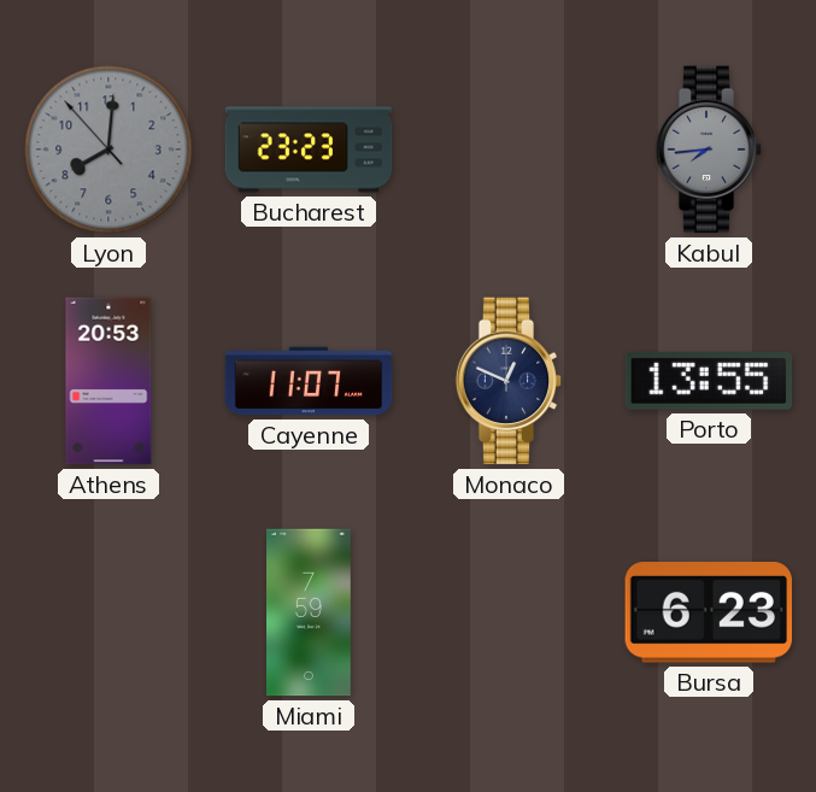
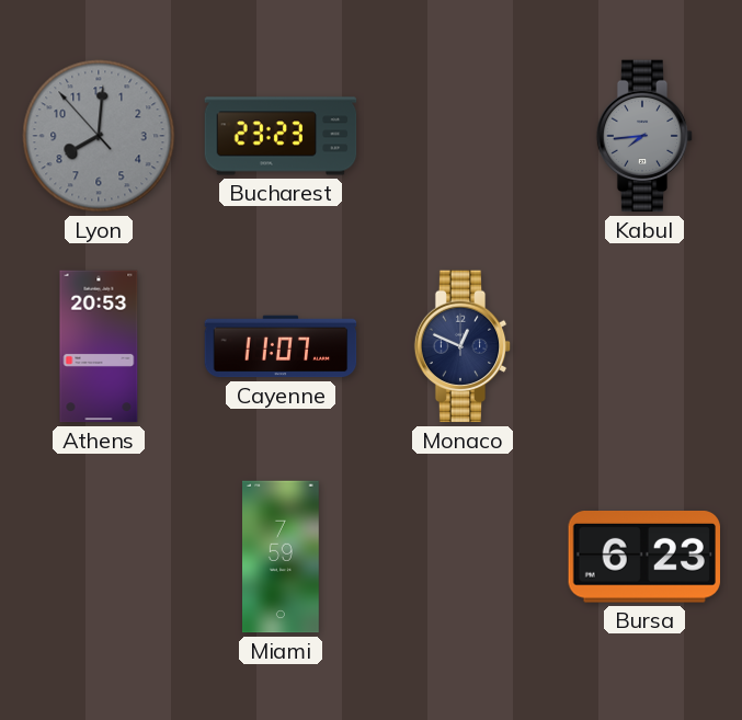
Porto: 13:55 -> none (709, 382)
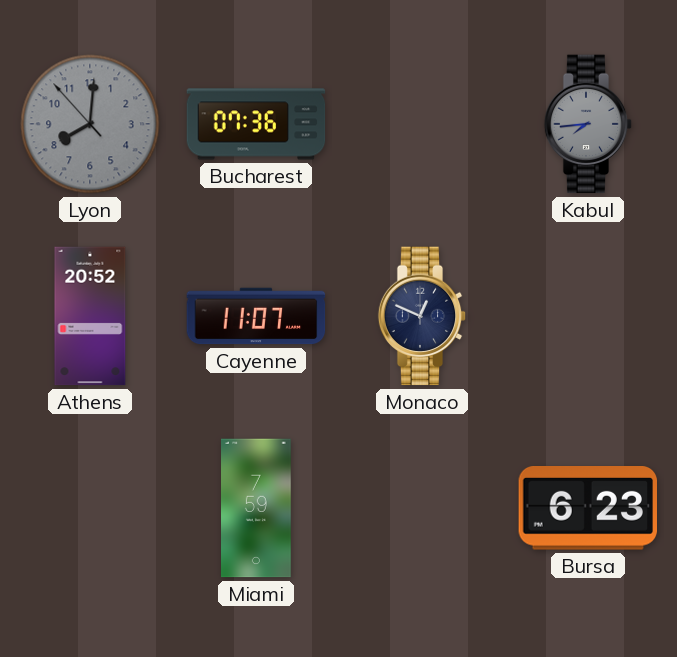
Bucharest: 23:23 -> 07:36 (256, 124)
Athens: 20:53 -> 20:52 (90, 316)
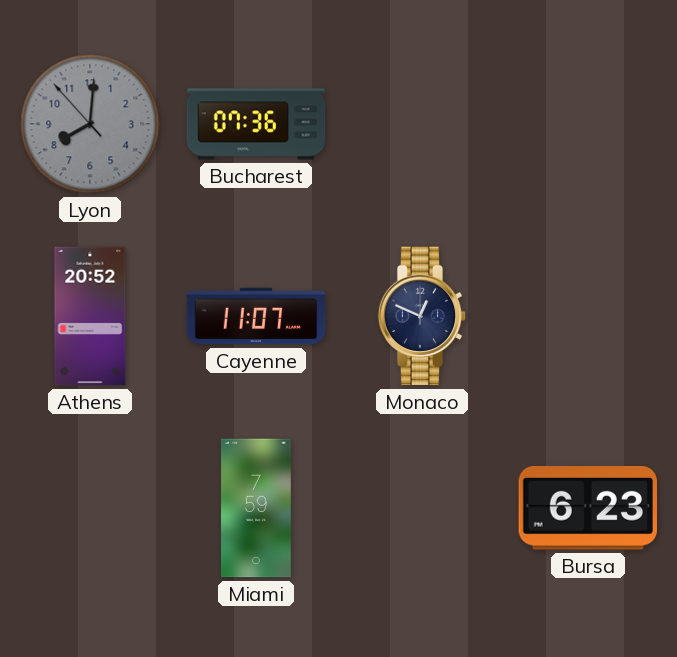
Kabul: 7:44 -> none (588, 124)
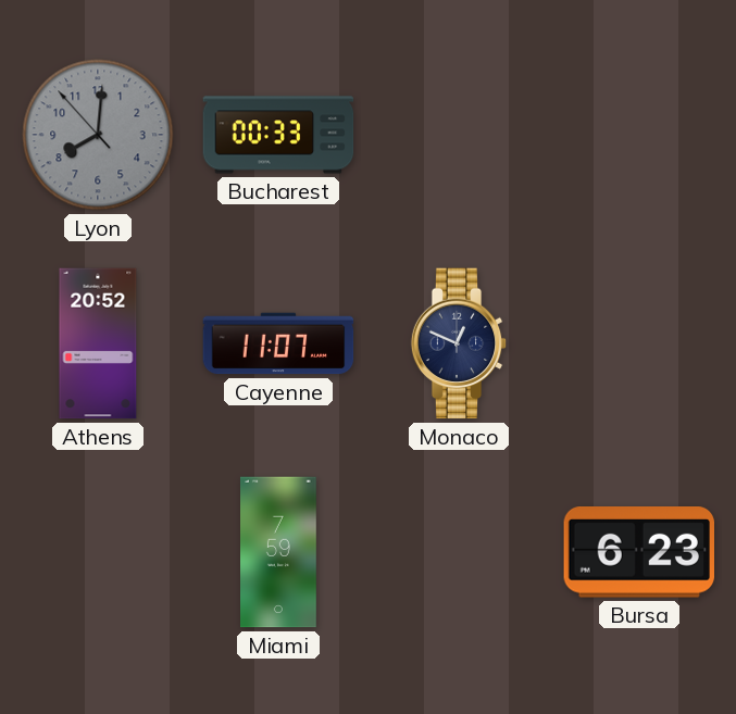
Bucharest: 07:36 -> 00:33 (278, 135)
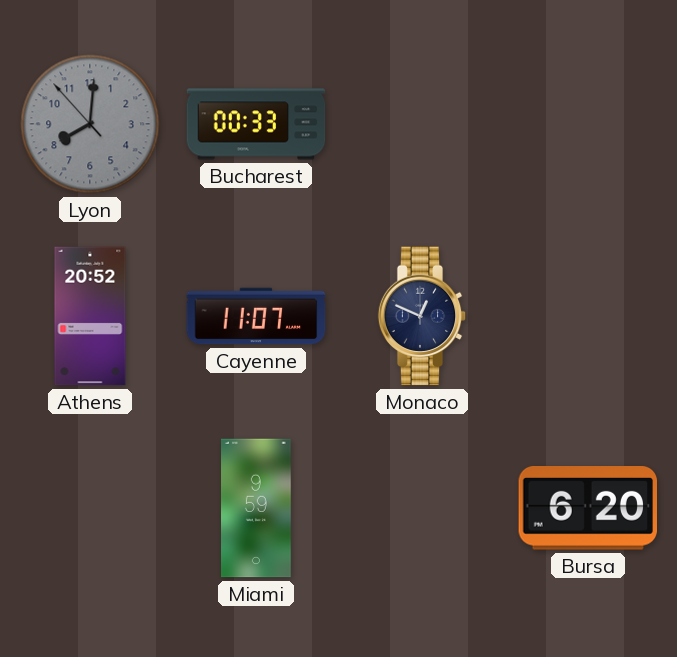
Miami: 7:59 -> 9:59 (257, 508)
Bursa: 6:23 -> 6:20 (587, 509)
